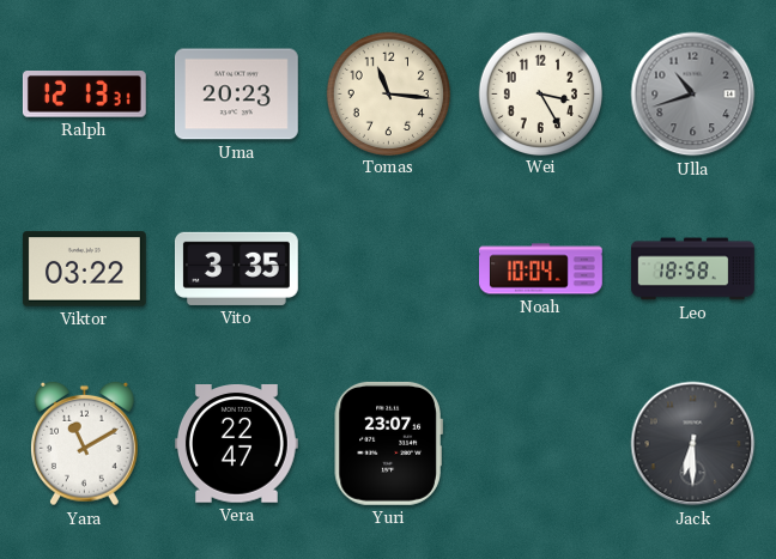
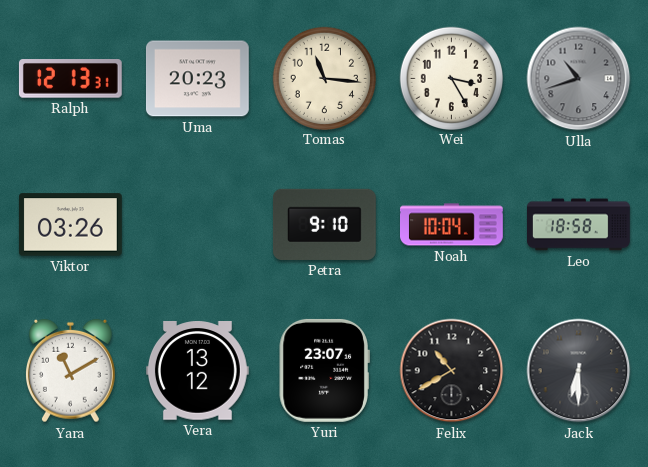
Viktor: 03:22 -> 03:26 (70, 225)
Vito: 3:35 -> none (236, 268)
Petra: none -> 9:10 (324, 224)
Vera: 22:47 -> 13:12 (197, 371)
Felix: none -> 10:40 (452, 371)
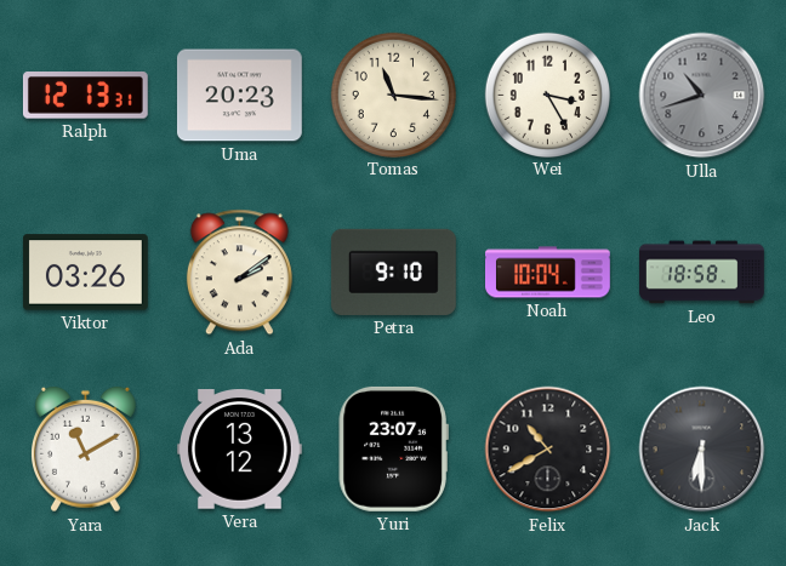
Ada: none -> 2:09 (239, 273)
